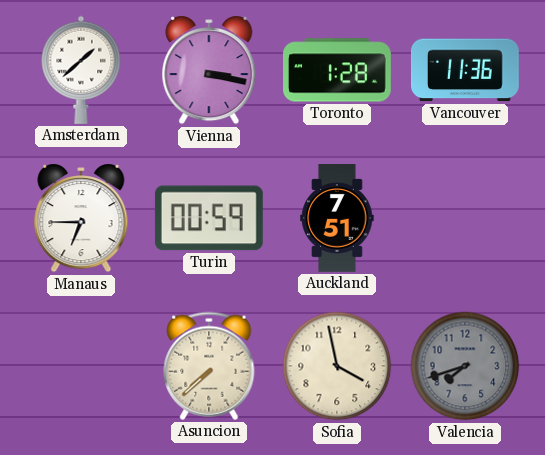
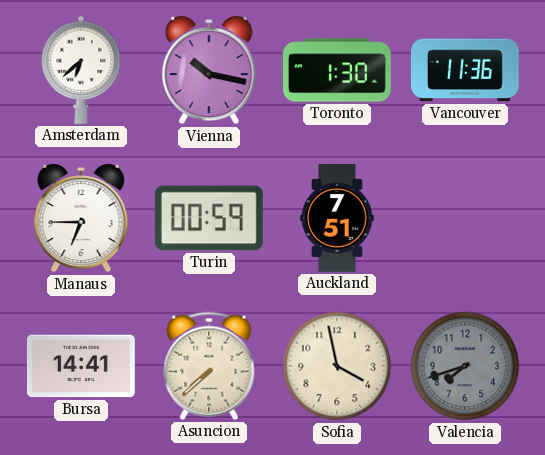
Amsterdam: 1:38 -> 6:38 (81, 70)
Vienna: 3:17 -> 10:17 (209, 70)
Toronto: 1:28 -> 1:30 (338, 70)
Bursa: none -> 14:41 (81, 366)
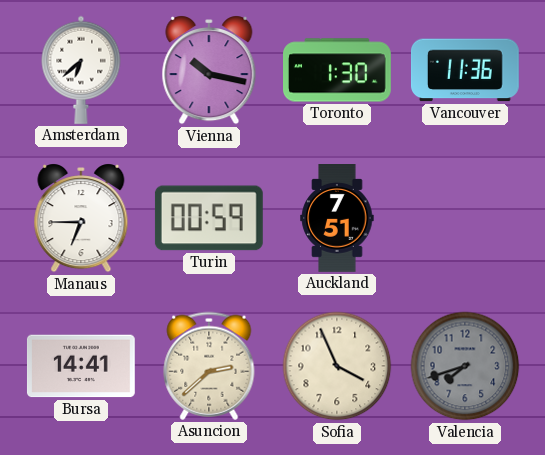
Asuncion: 7:38 -> 2:38 (209, 366)
Sofia: 3:58 -> 3:56 (337, 366)
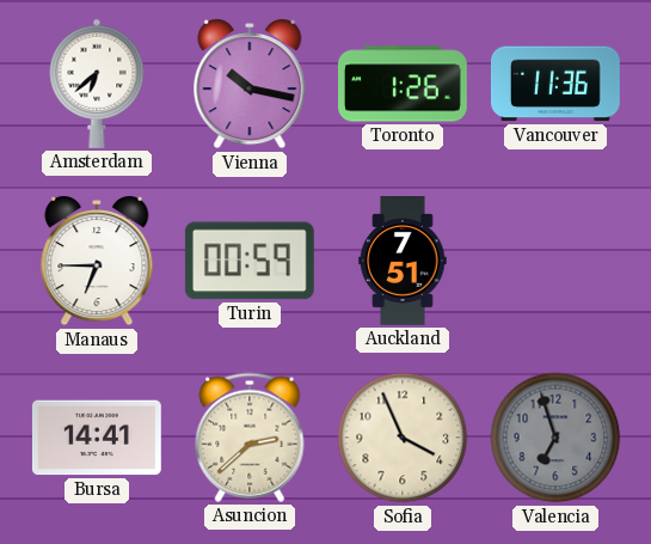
Toronto: 1:30 -> 1:26 (404, 84)
Valencia: 7:42 -> 6:57 (555, 438)
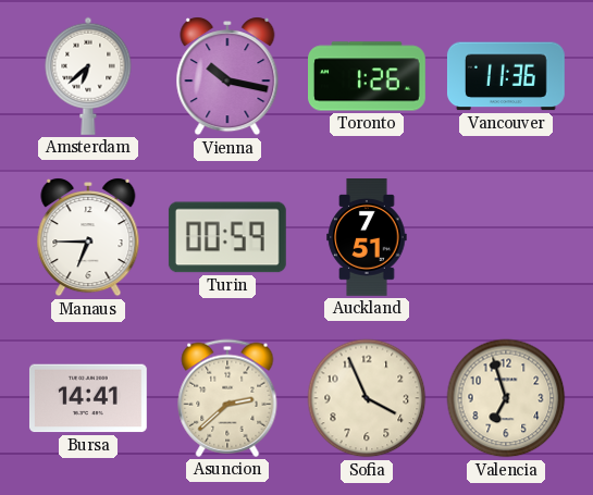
Valencia dial: grey -> cream (506, 398)
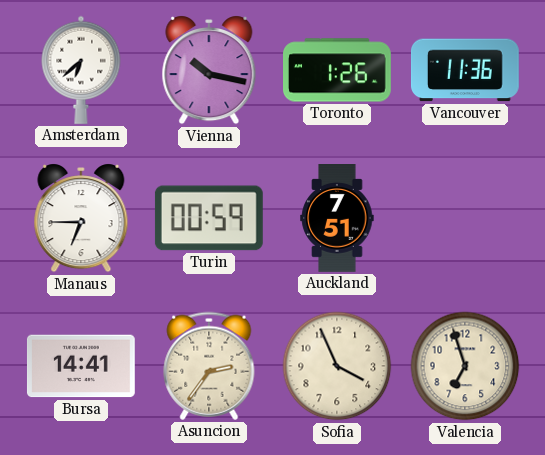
Asuncion: 2:38 -> 2:36 (209, 366)
